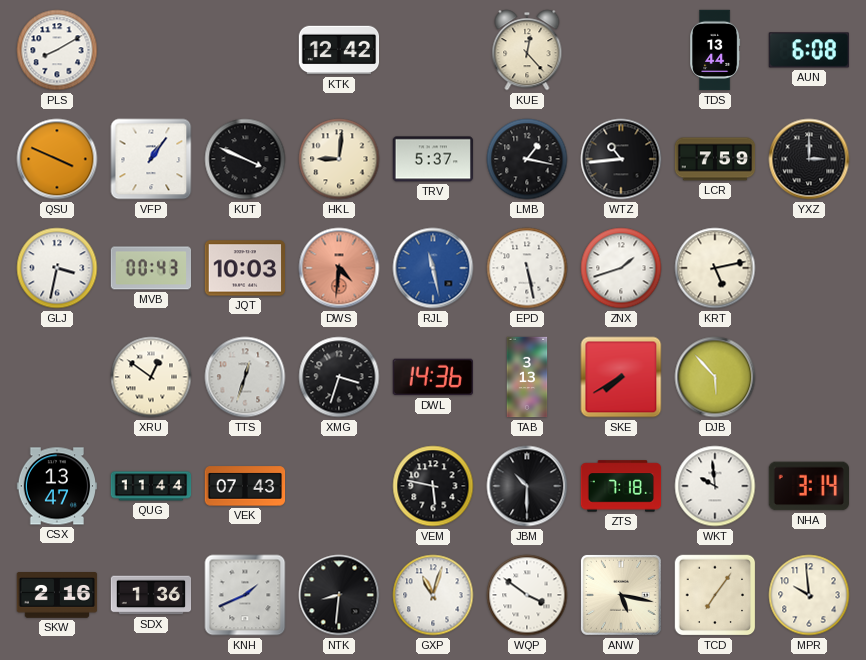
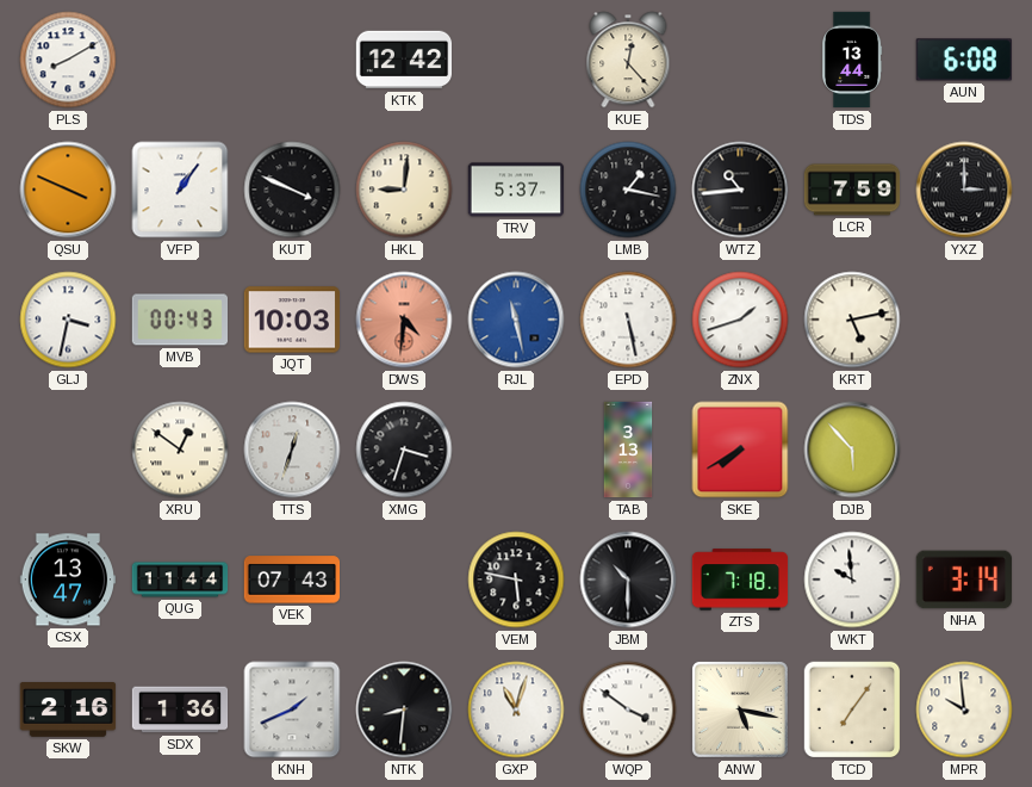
DWL: 14:36 -> none (432, 377)
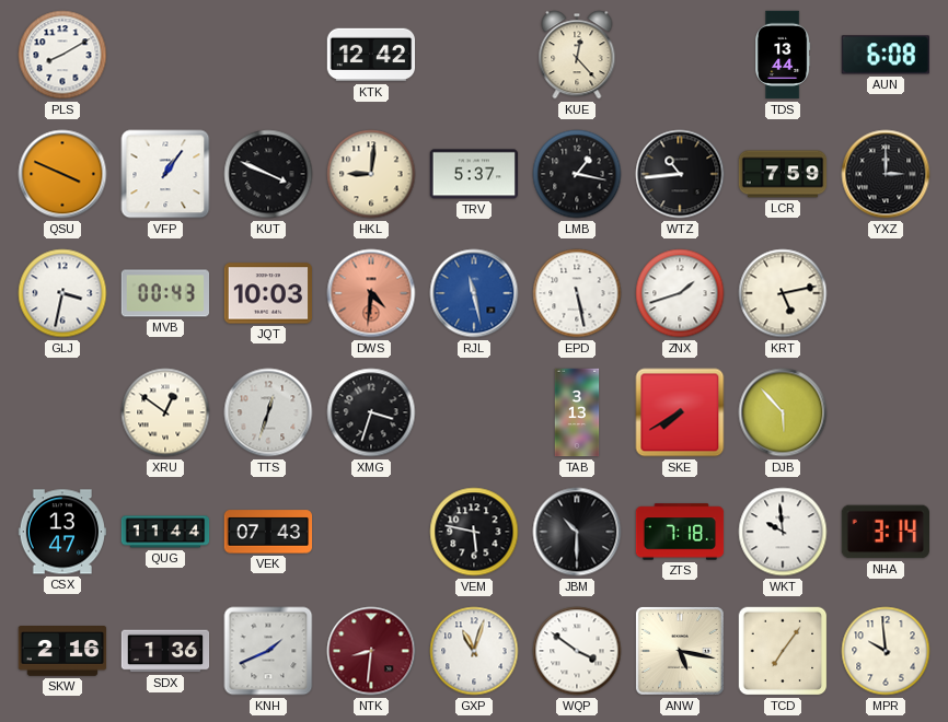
NTK dial: black -> burgundy (371, 651)
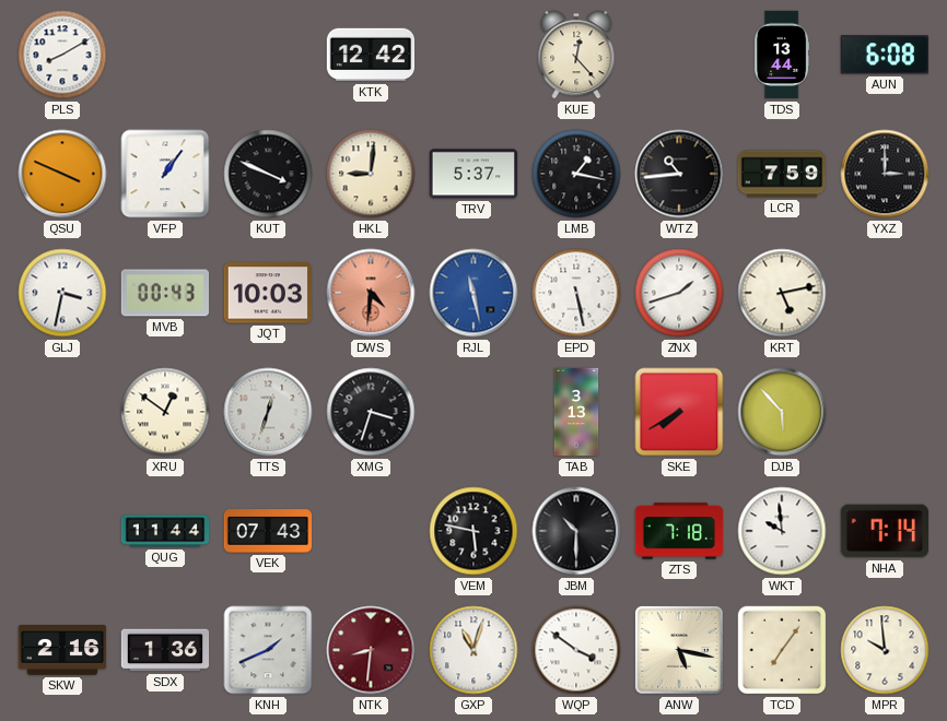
CSX: 13:47 -> none (62, 532)
NHA: 3:14 -> 7:14 (884, 531)
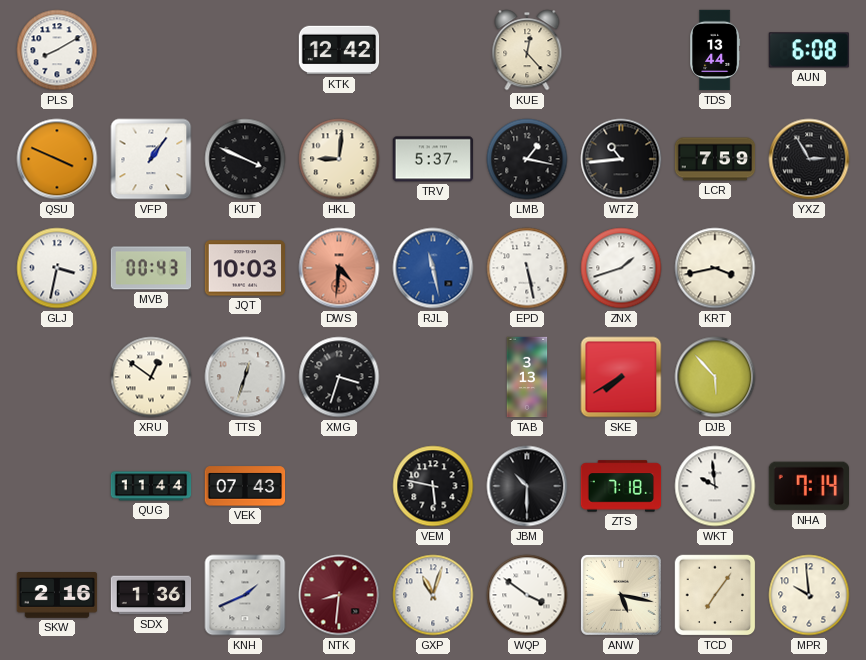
YXZ: 3:00 -> 2:55 (809, 159)
KRT: 5:13 -> 3:43 (715, 268)
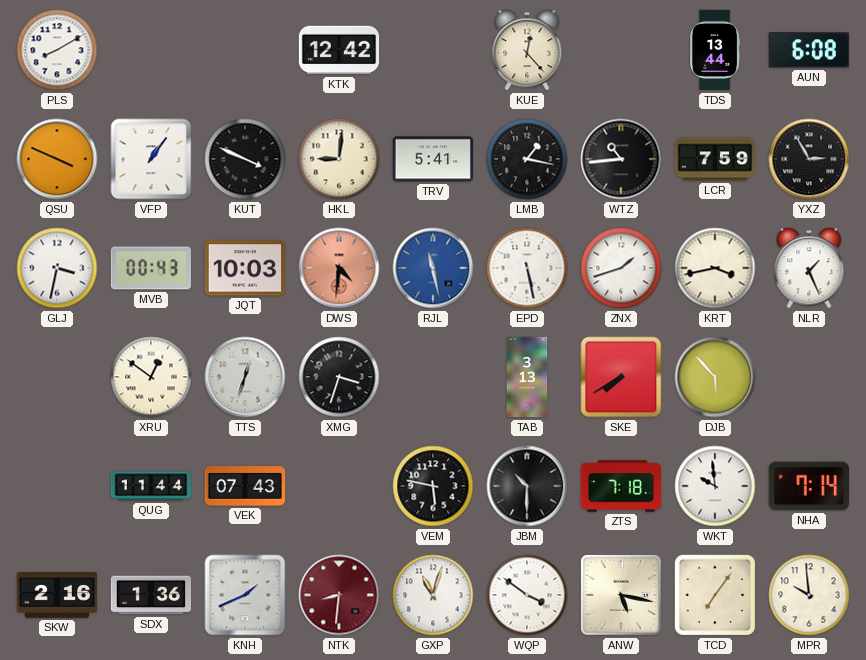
TRV: 5:37 -> 5:41 (433, 159)
NLR: none -> 1:26 (809, 268)
